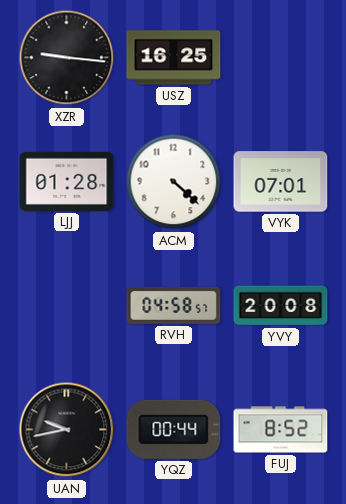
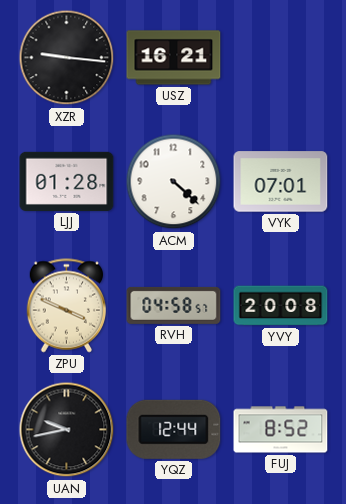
USZ: 16:25 -> 16:21 (174, 58)
ZPU: none -> 3:49 (67, 306)
YQZ: 00:44 -> 12:44 (174, 429)
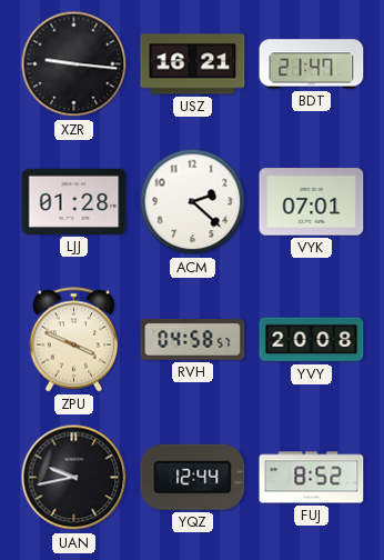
BDT: none -> 21:47 (312, 64)
ACM: 4:22 -> 2:22 (193, 202)
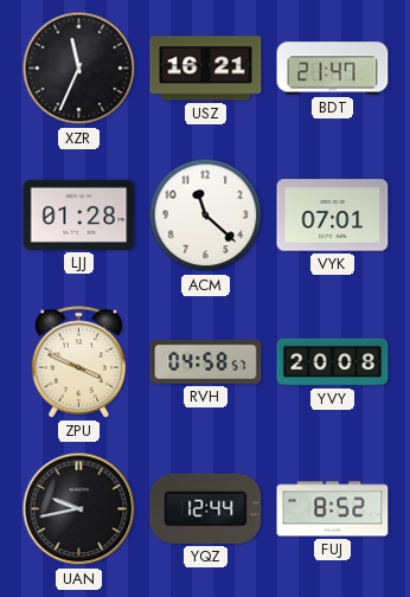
XZR: 9:16 -> 11:34 (79, 69)
ACM: 2:22 -> 11:22 (206, 216)
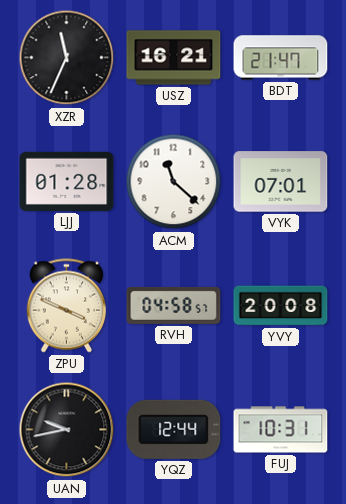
FUJ: 8:52 -> 10:31 (281, 430)
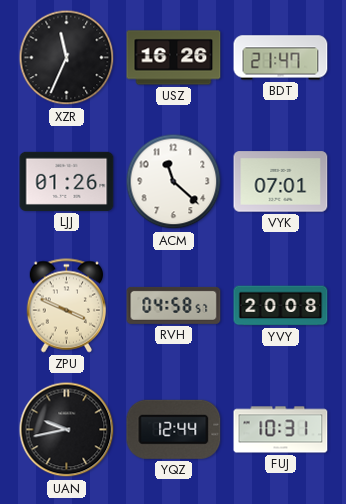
USZ: 16:21 -> 16:26 (174, 58)
LJJ: 01:28 -> 01:26 (67, 181)
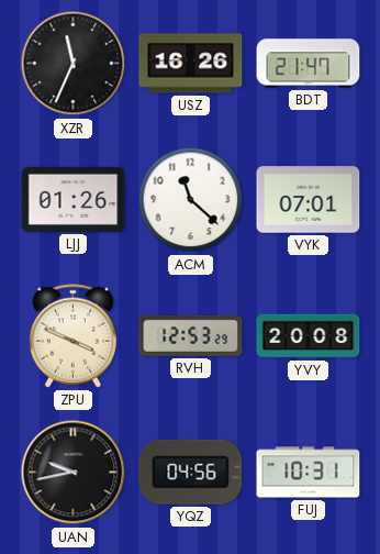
RVH: 04:58 -> 12:53 (191, 335)
YQZ: 12:44 -> 04:56 (191, 472)
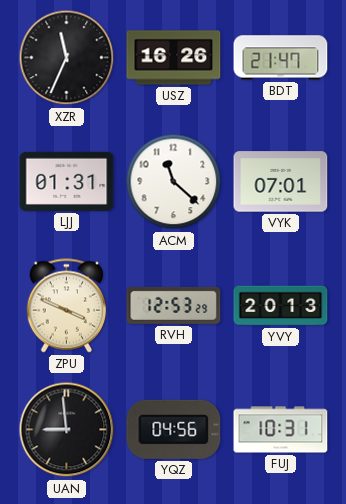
LJJ: 01:26 -> 01:31 (67, 181)
YVY: 20:08 -> 20:13 (281, 306)
UAN: 9:43 -> 8:59 (67, 430)
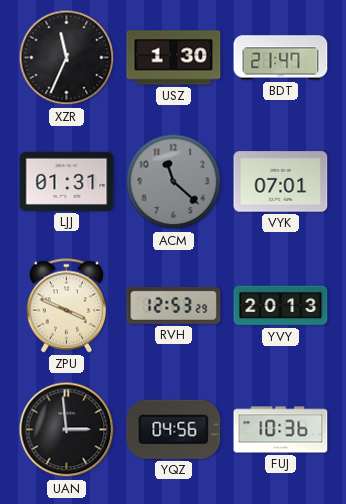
USZ: 16:26 -> 1:30 (174, 58)
ACM dial: white -> grey (174, 182)
UAN: 8:59 -> 2:59 (67, 430)
FUJ: 10:31 -> 10:36 (281, 430)
